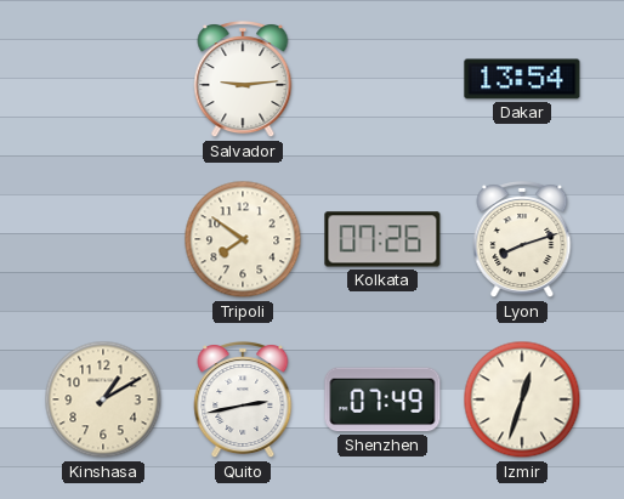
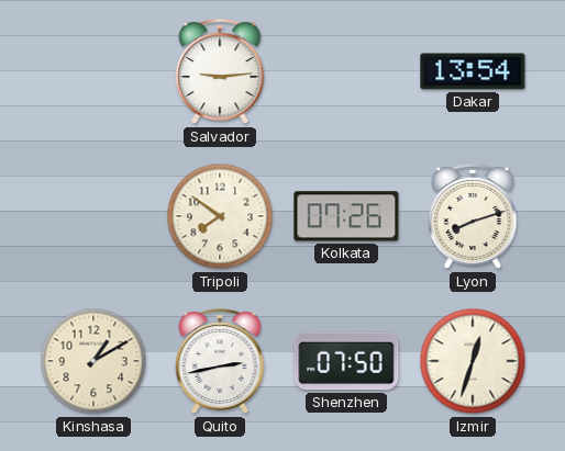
Shenzhen: 07:49 -> 07:50 (346, 361)
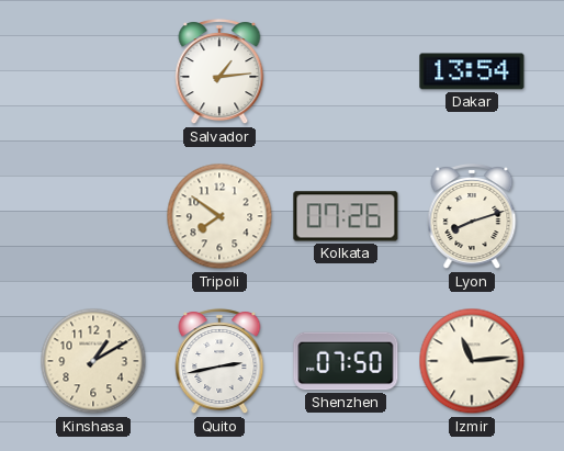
Salvador: 9:14 -> 1:14 (219, 71)
Izmir: 12:33 -> 11:14 (472, 361)
